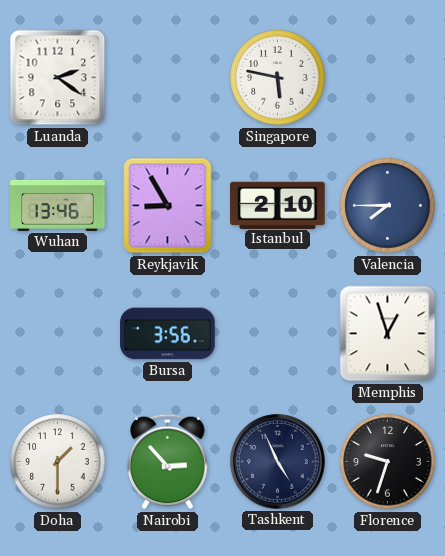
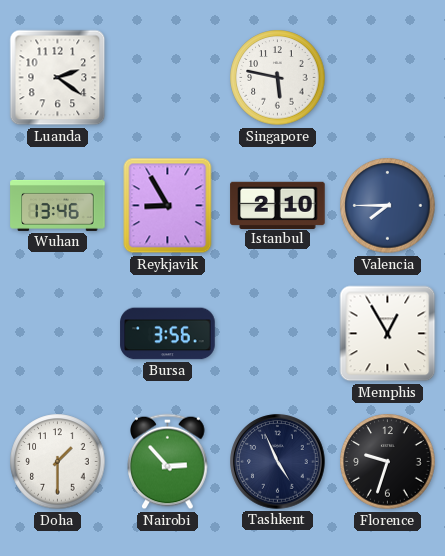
Memphis: 12:57 -> 12:55 (388, 334)
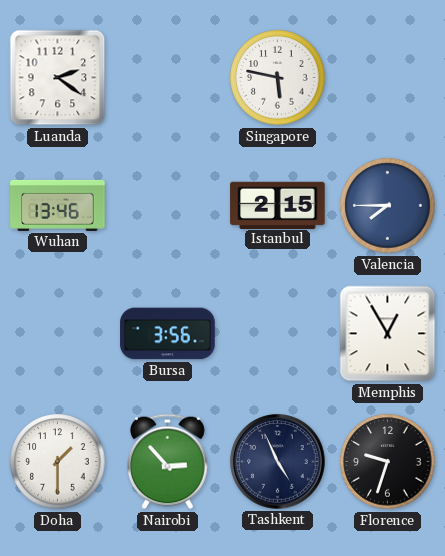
Reykjavik: 8:55 -> none (168, 206)
Istanbul: 2:10 -> 2:15 (278, 205)
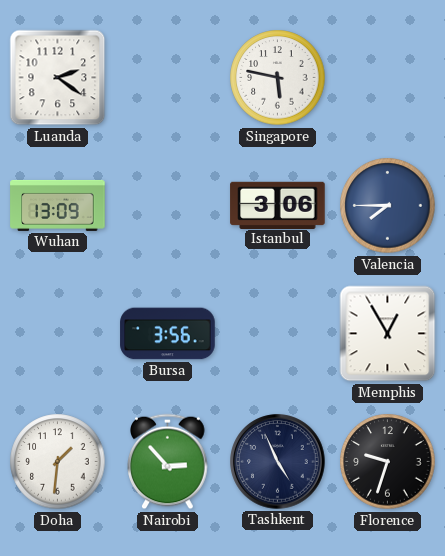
Wuhan: 13:46 -> 13:09 (58, 205)
Istanbul: 2:15 -> 3:06 (278, 205)
Doha: 1:30 -> 1:31 (58, 462)
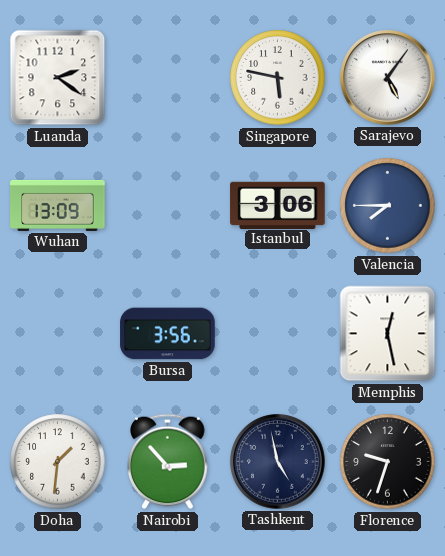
Sarajevo: none -> 5:06 (388, 78)
Memphis: 12:55 -> 12:28 (388, 334)
Tashkent: 4:56 -> 4:58 (278, 462)
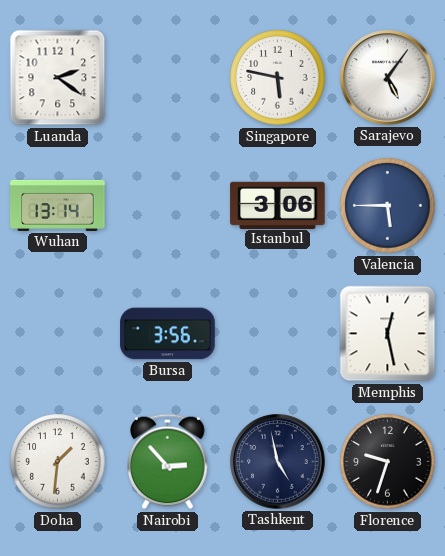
Wuhan: 13:09 -> 13:14 (58, 205)
Valencia: 7:45 -> 5:45 (388, 206)
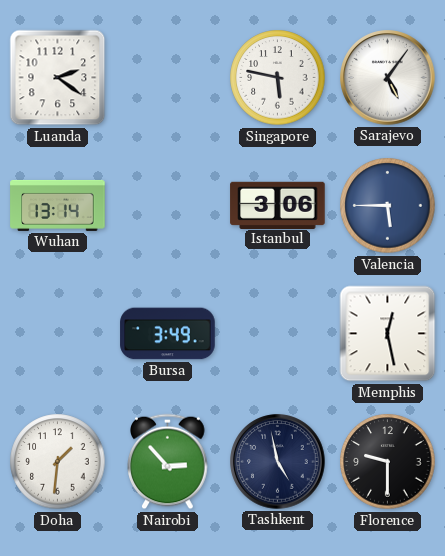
Bursa: 3:56 -> 3:49 (168, 334)
Florence: 9:33 -> 9:30 (388, 462)
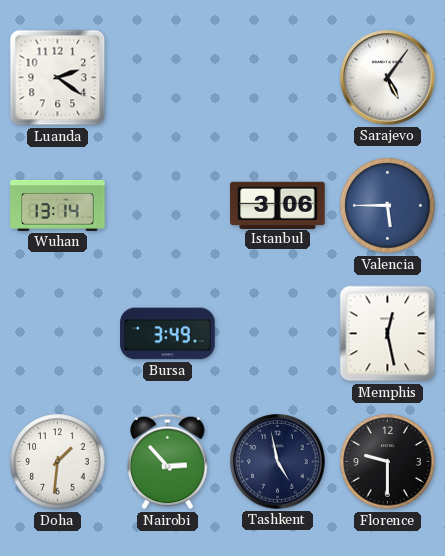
Singapore: 5:47 -> none (278, 78)
